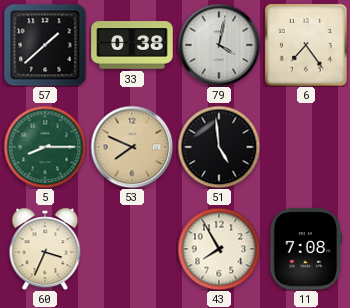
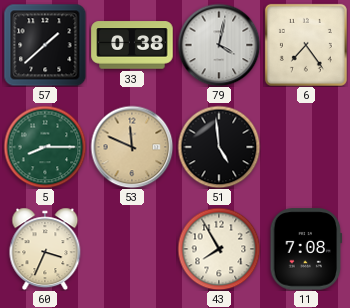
53: 7:49 -> 11:49 (132, 147)
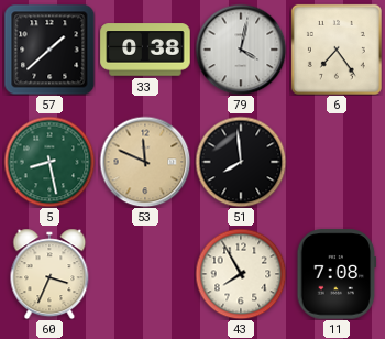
5: 8:15 -> 8:28 (50, 162)
51: 4:59 -> 7:59 (241, 162)
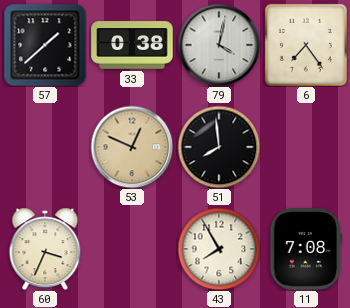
5: 8:28 -> none (50, 162)
53: 11:49 -> 12:49 (132, 147)
